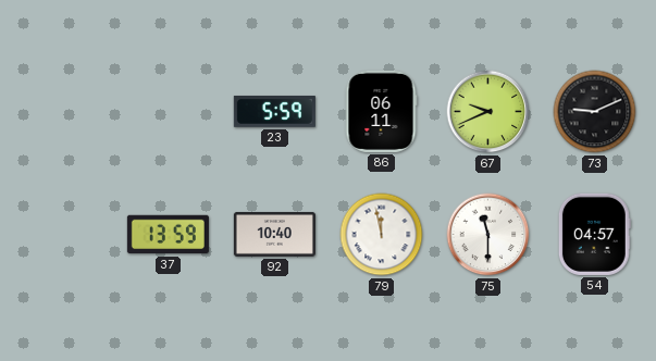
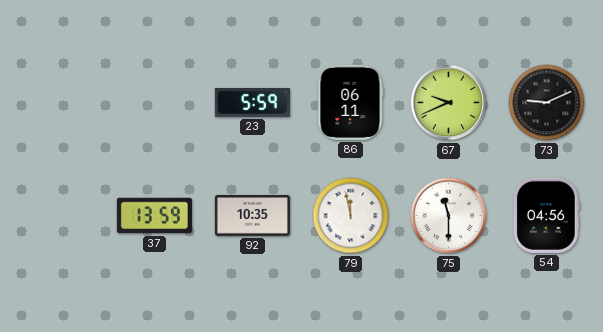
92: 10:40 -> 10:35 (252, 215)
54: 04:57 -> 04:56 (546, 215)
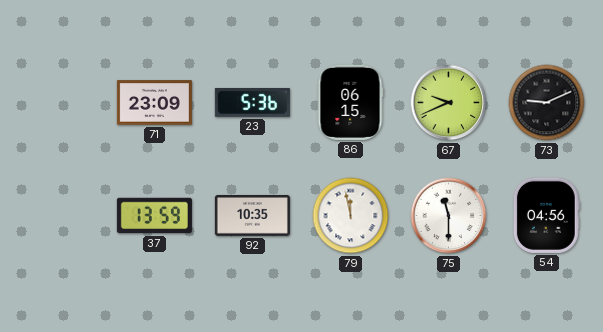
71: none -> 23:09 (154, 103)
23: 5:59 -> 5:36 (252, 102)
86: 06:11 -> 06:15 (350, 102)
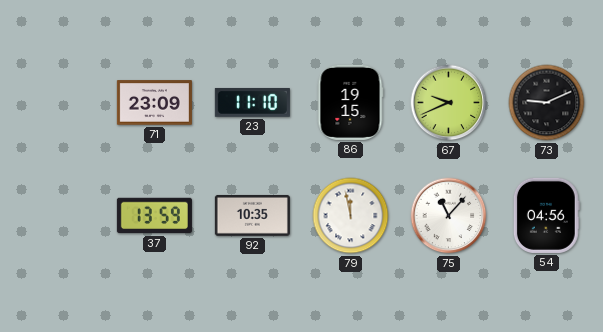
23: 5:36 -> 11:10 (252, 102)
86: 06:15 -> 19:15 (350, 102)
75: 11:30 -> 11:07 (449, 216)
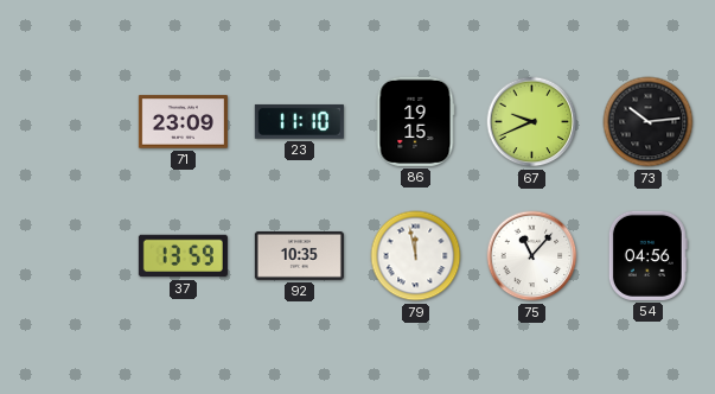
73: 9:11 -> 10:14 (649, 122)
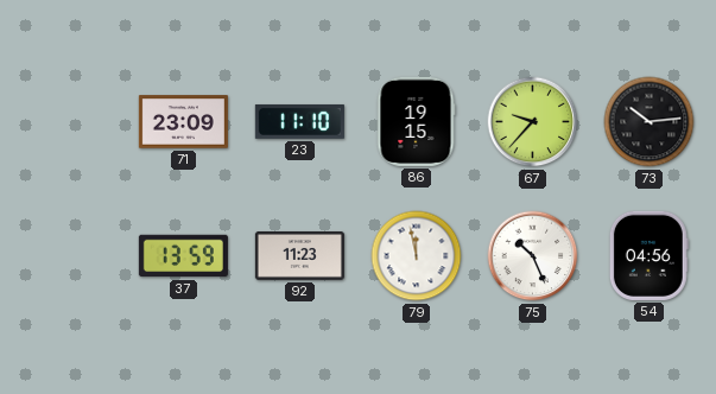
67: 9:41 -> 9:37 (533, 122)
92: 10:35 -> 11:23 (299, 255)
75: 11:07 -> 10:26 (533, 256)
